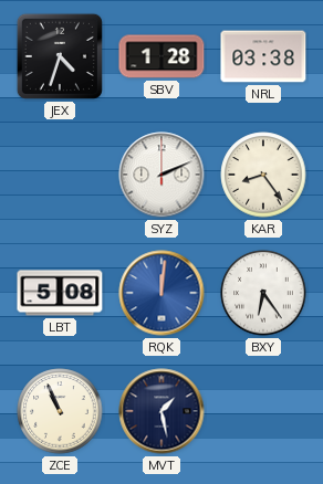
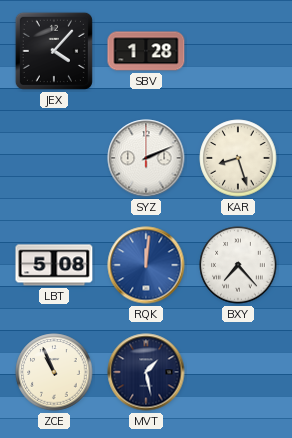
JEX: 4:33 -> 4:07 (54, 51)
NRL: 03:38 -> none (263, 56)
KAR: 8:24 -> 8:27 (238, 158)
BXY: 6:24 -> 7:23 (238, 265)
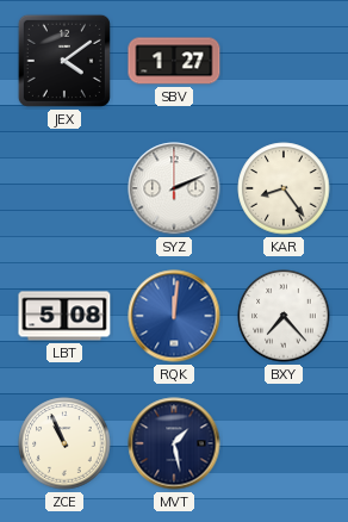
JEX: 4:07 -> 4:09 (64, 61)
SBV: 1:28 -> 1:27 (174, 61)
KAR: 8:27 -> 8:24 (284, 188)
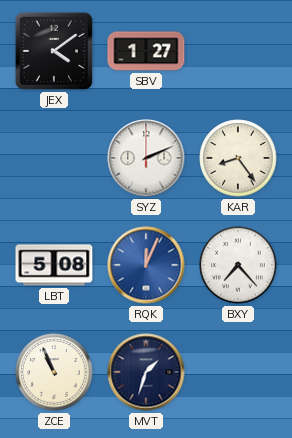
RQK: 12:01 -> 12:04 (146, 265)
MVT: 1:28 -> 1:33 (146, 372)
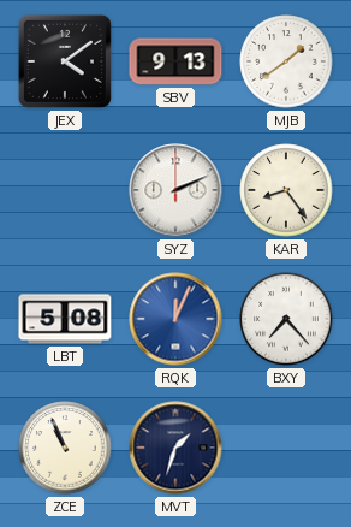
SBV: 1:27 -> 9:13 (175, 61)
MJB: none -> 1:39 (286, 61)
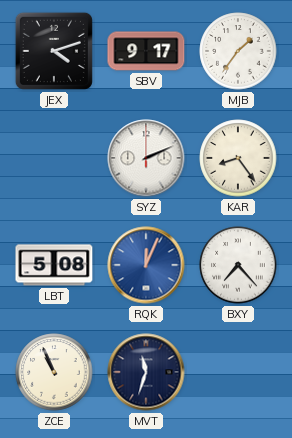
JEX: 4:09 -> 4:12 (54, 51)
SBV: 9:13 -> 9:17 (146, 51)
MJB: 1:39 -> 1:36 (238, 51)
MVT: 1:33 -> 11:33 (146, 372)
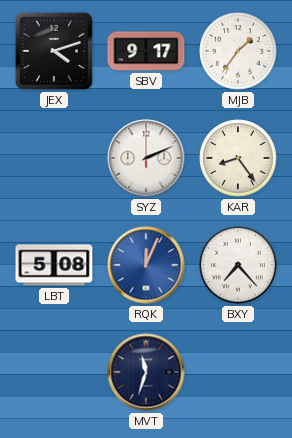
ZCE: 10:56 -> none (54, 372)
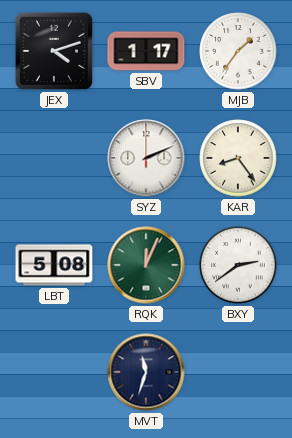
SBV: 9:17 -> 1:17 (146, 51)
RQK dial: blue -> green (146, 265)
BXY: 7:23 -> 2:39 (238, 265)
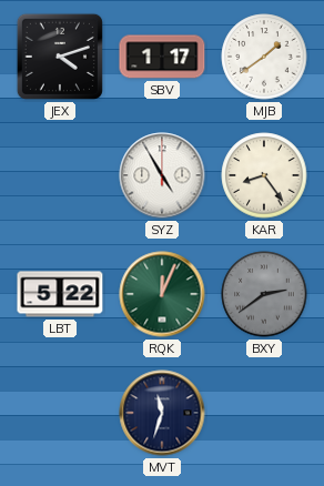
MJB: 1:36 -> 1:39 (264, 57)
SYZ: 2:11 -> 4:55 (162, 175)
LBT: 5:08 -> 5:22 (60, 294)
BXY dial: white -> grey (264, 294)
